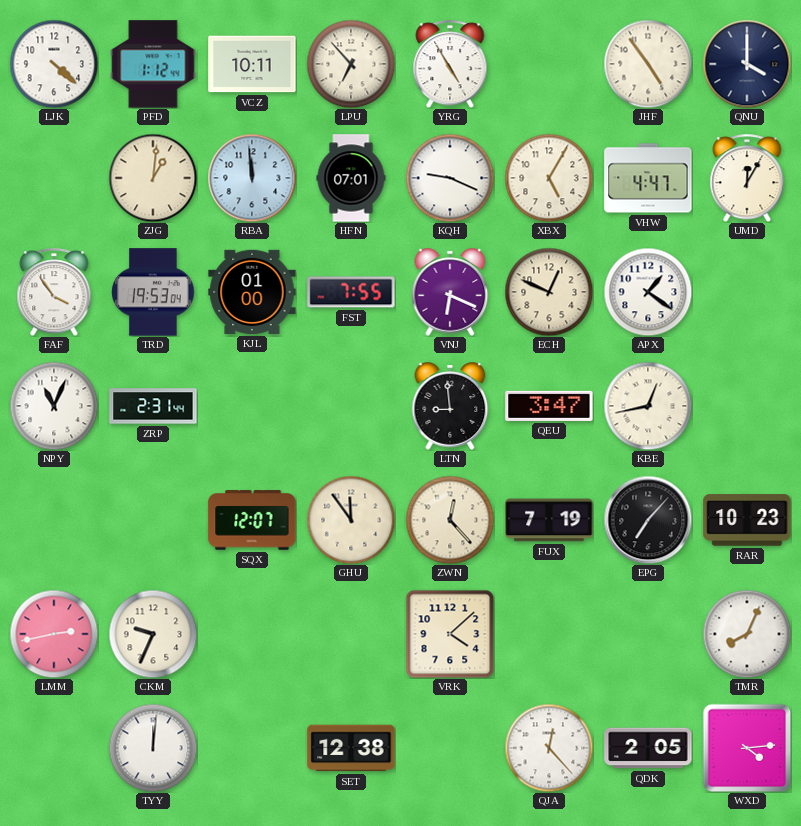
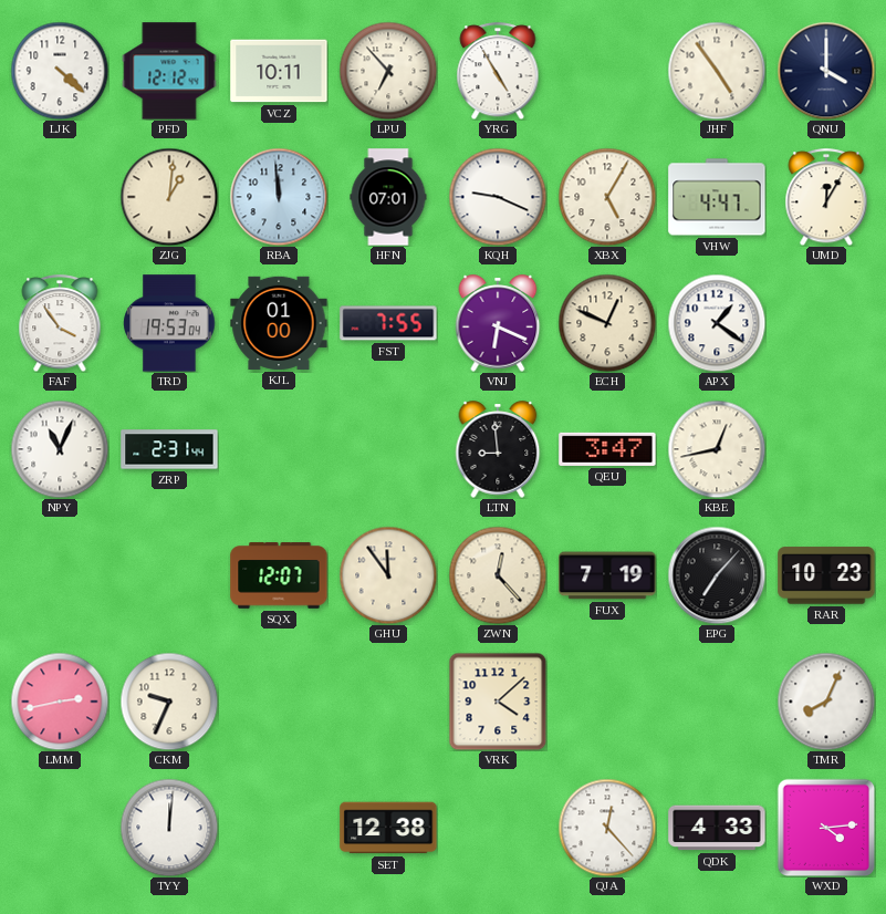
PFD: 1:12 -> 12:12 (169, 71)
QDK: 2:05 -> 4:33 (717, 828)
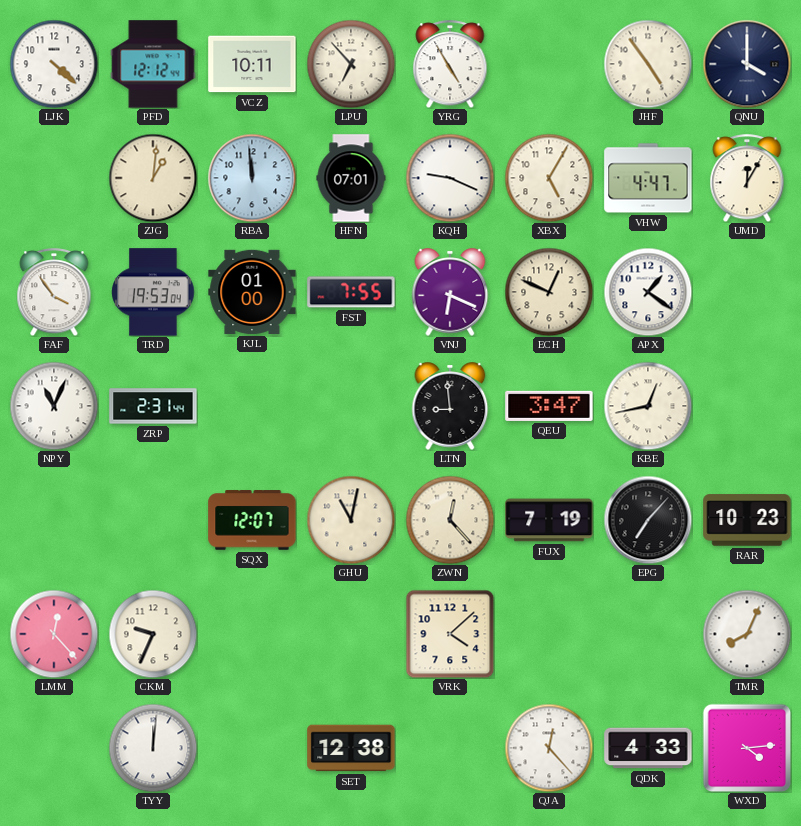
GHU: 11:54 -> 11:02 (351, 520)
LMM: 2:43 -> 12:23 (54, 634)
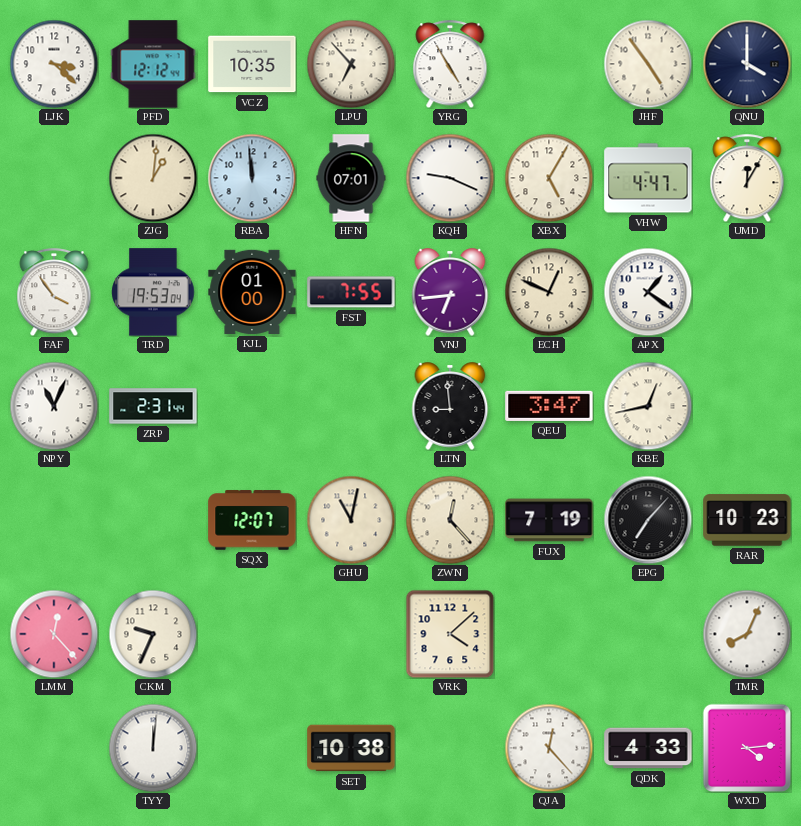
LJK: 4:22 -> 3:22 (54, 64)
VCZ: 10:11 -> 10:35 (252, 64)
VNJ: 6:19 -> 6:44 (450, 292)
SET: 12:38 -> 10:38 (351, 748)
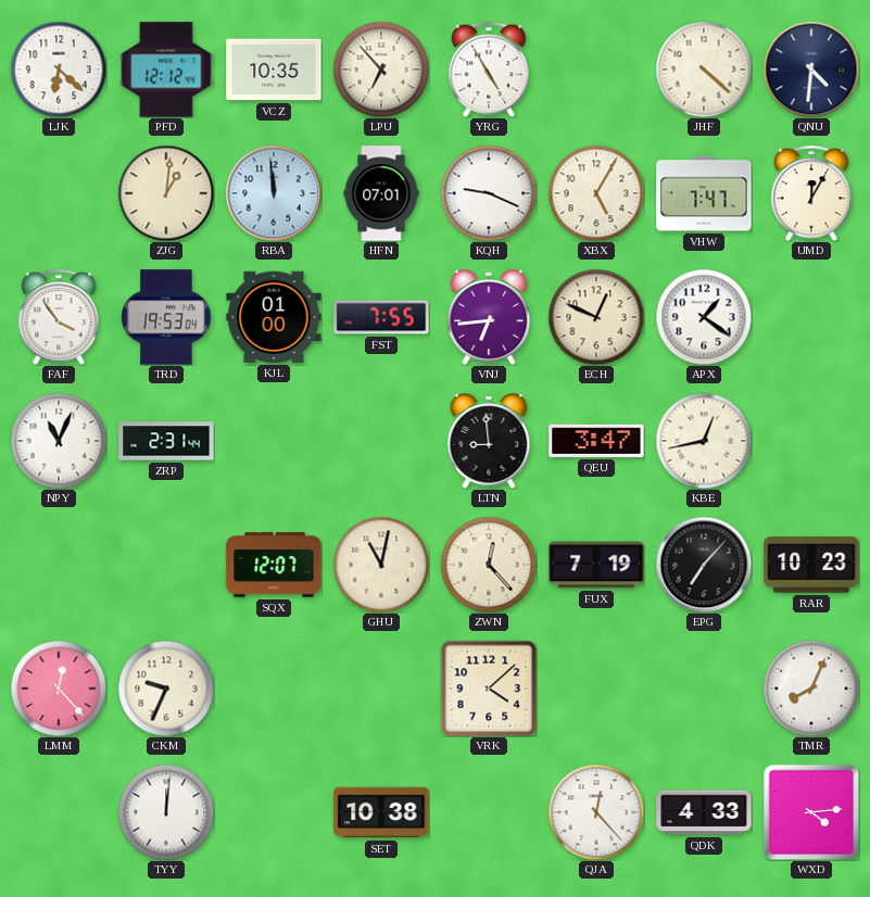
LJK: 3:22 -> 6:22 (59, 70)
JHF: 4:54 -> 4:22 (704, 70)
QNU: 4:00 -> 4:31 (811, 70)
VHW: 4:47 -> 7:47 (704, 193)
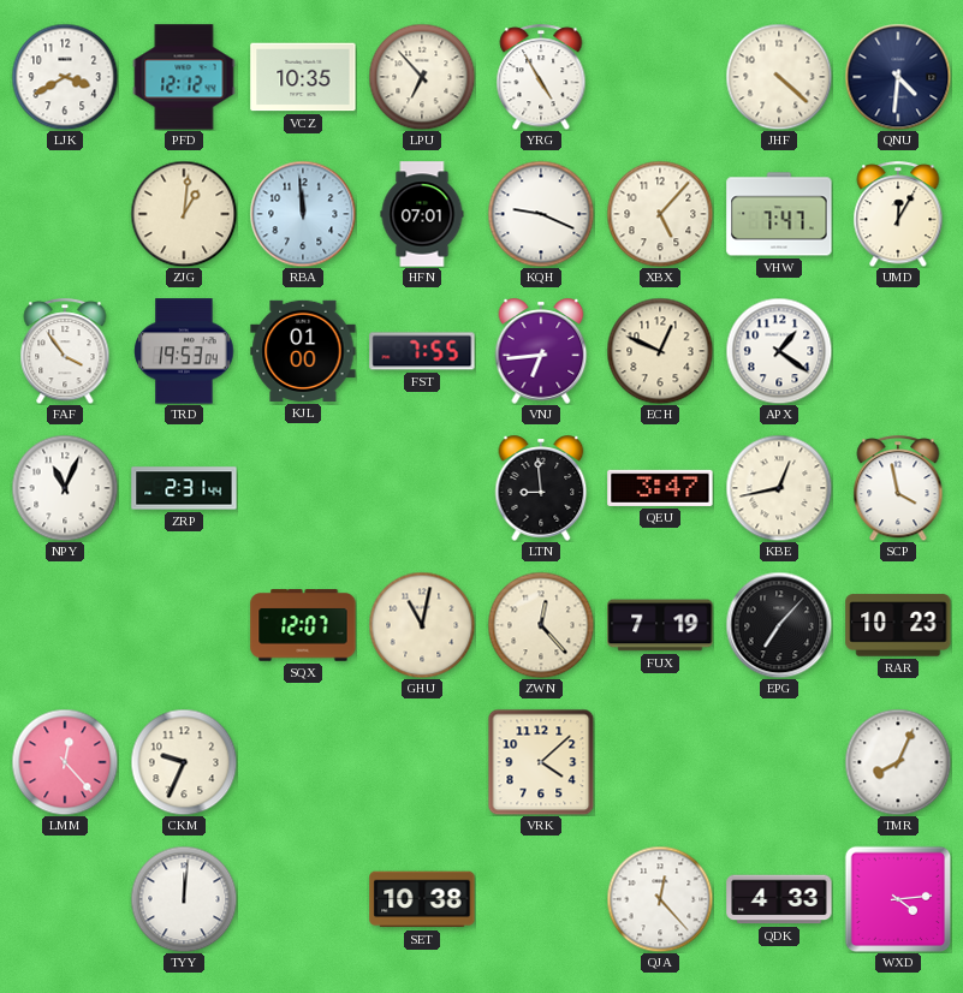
LJK: 6:22 -> 3:40 (65, 77)
XBX: 5:05 -> 5:07 (660, 214)
SCP: none -> 3:58 (898, 488)
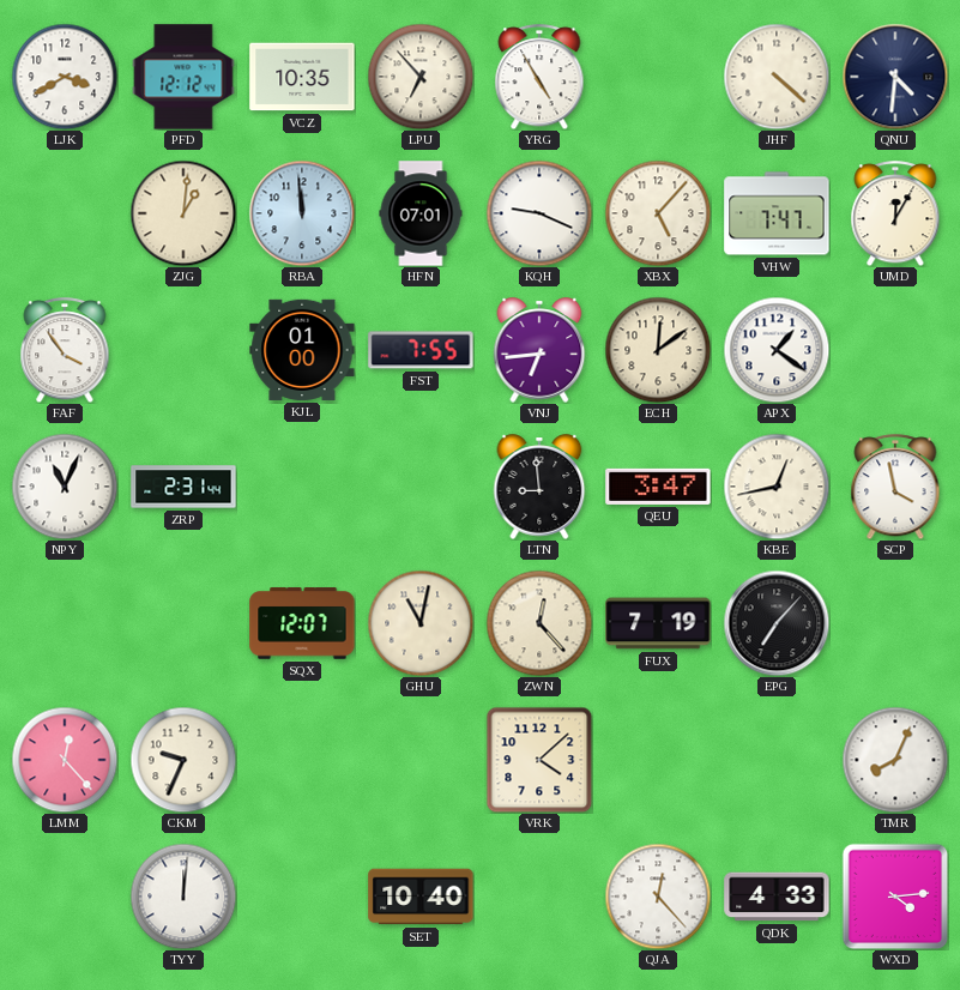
TRD: 19:53 -> none (184, 351)
ECH: 12:49 -> 12:09 (658, 350)
RAR: 10:23 -> none (898, 625)
SET: 10:38 -> 10:40 (421, 897)
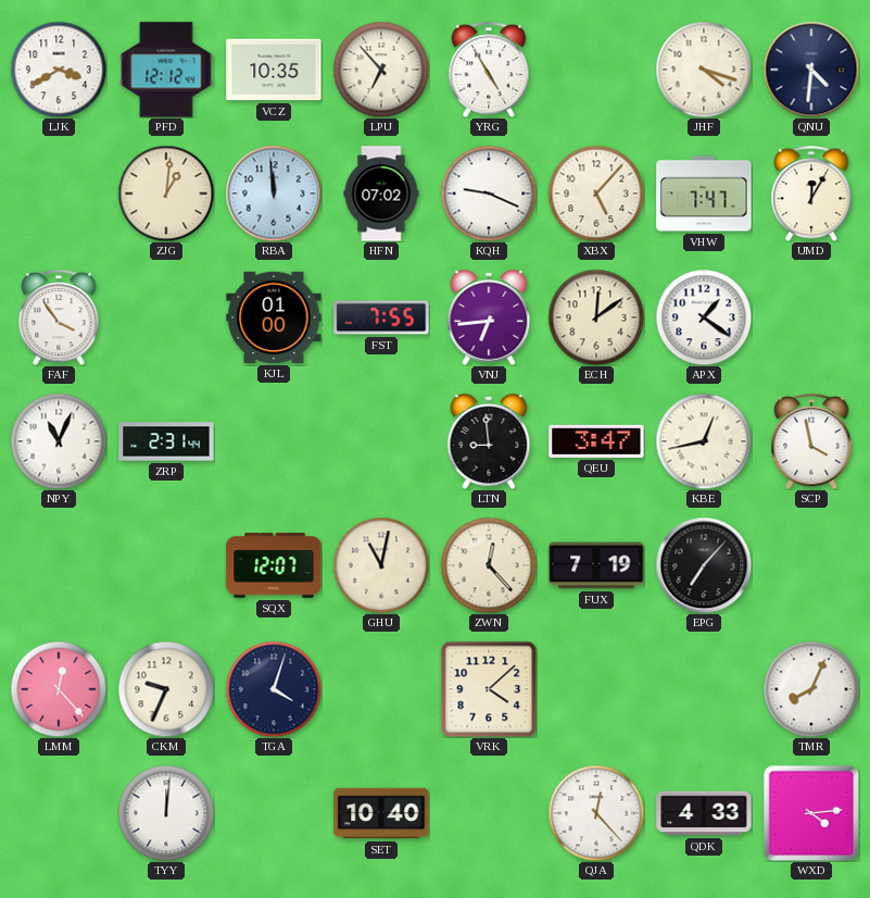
JHF: 4:22 -> 4:18 (704, 70)
HFN: 07:01 -> 07:02 (381, 194)
TGA: none -> 4:03 (274, 689)
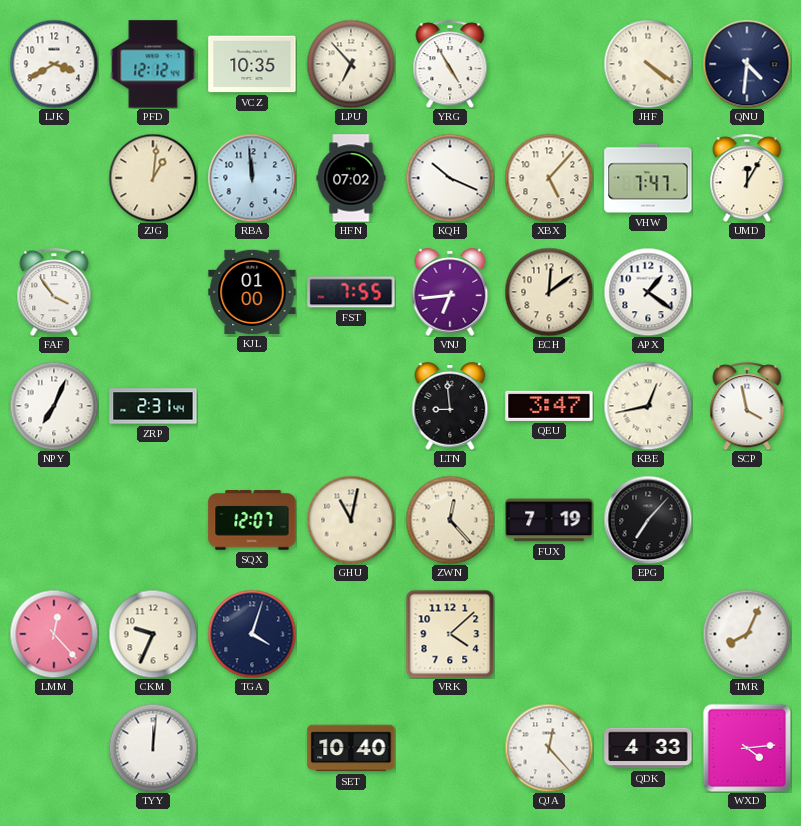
JHF: 4:18 -> 4:21 (648, 64)
KQH: 9:19 -> 10:19 (450, 178)
NPY: 11:04 -> 7:04 (54, 406)
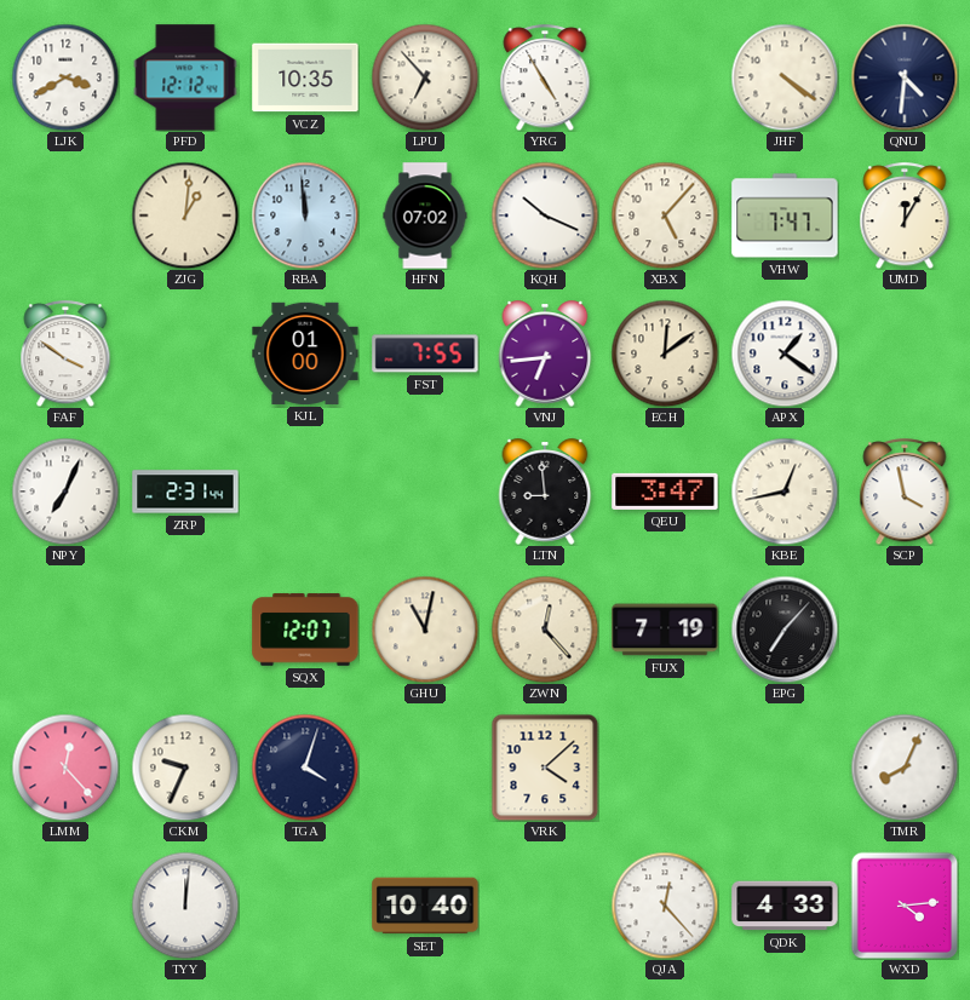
FAF: 3:54 -> 3:51 (65, 354)
